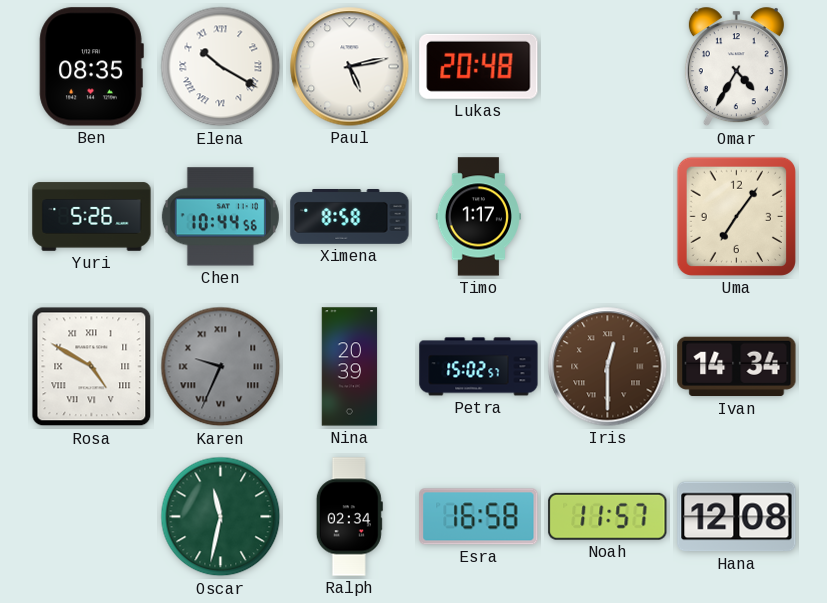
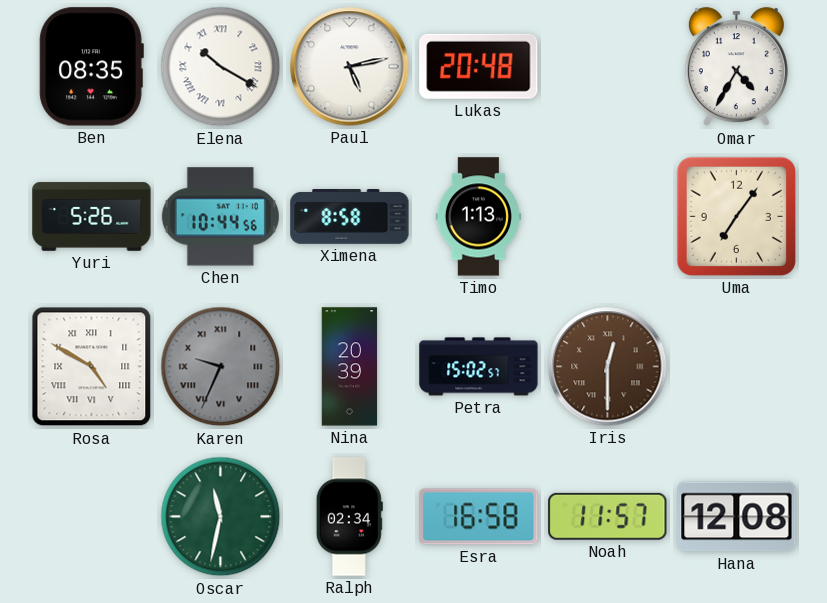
Timo: 1:17 -> 1:13 (478, 217)
Ivan: 14:34 -> none (737, 367)
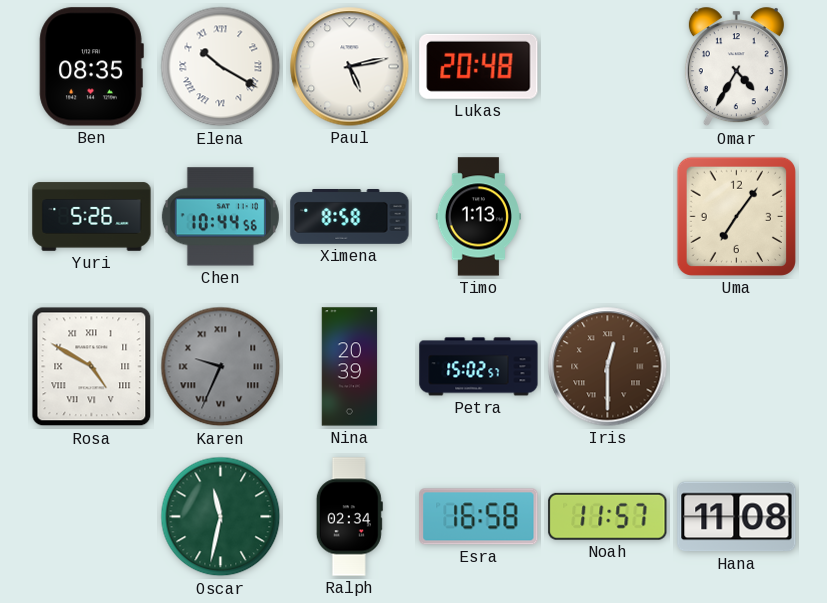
Hana: 12:08 -> 11:08 (737, 517)
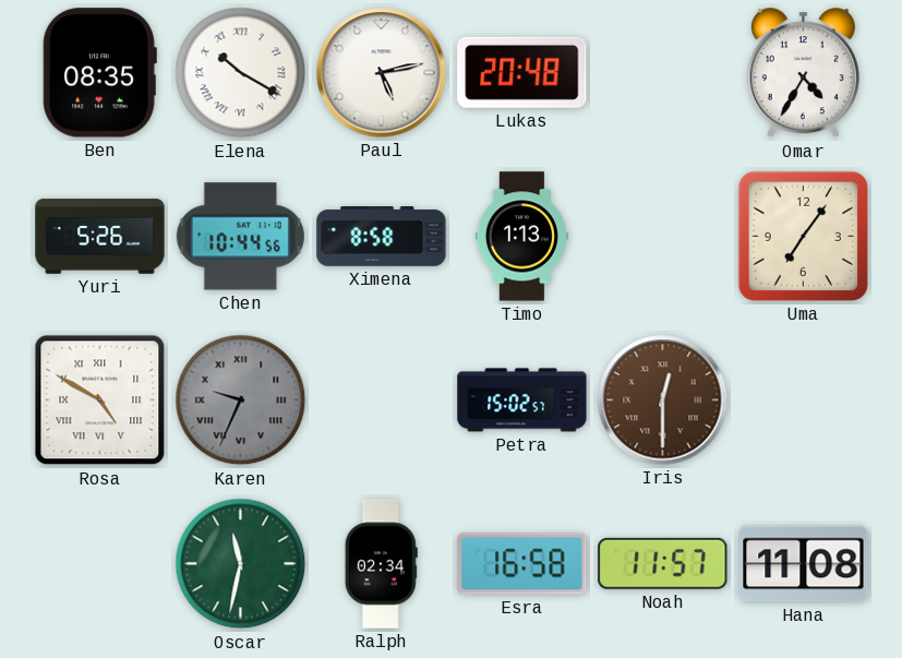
Nina: 20:39 -> none (350, 367)
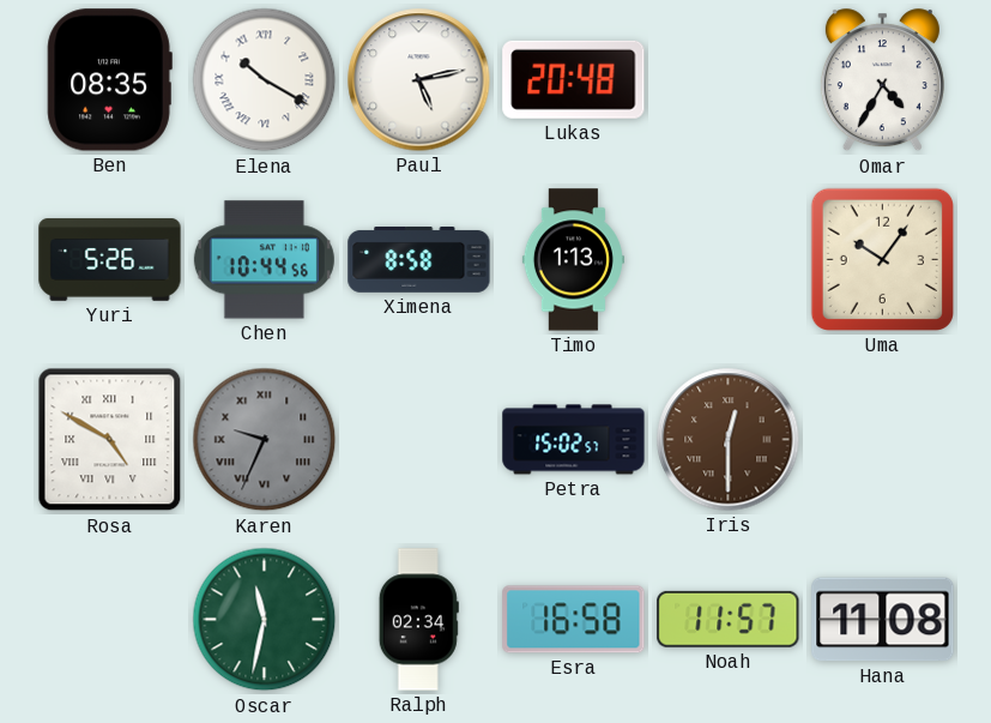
Uma: 7:06 -> 10:06 (882, 259)
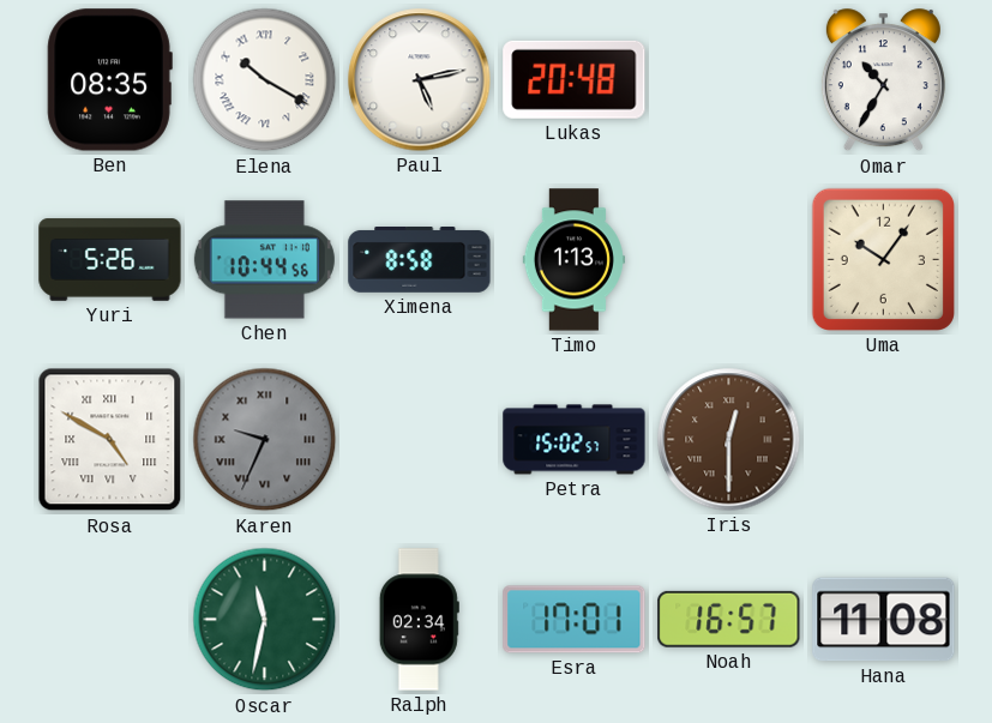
Omar: 4:35 -> 10:35 (883, 80)
Esra: 16:58 -> 17:01 (575, 620)
Noah: 11:57 -> 16:57 (729, 619)
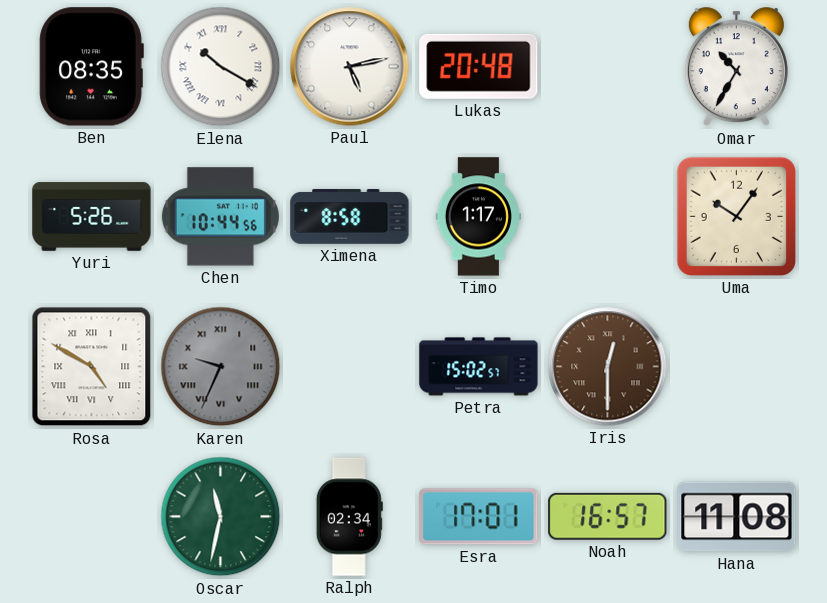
Timo: 1:13 -> 1:17 (478, 217)
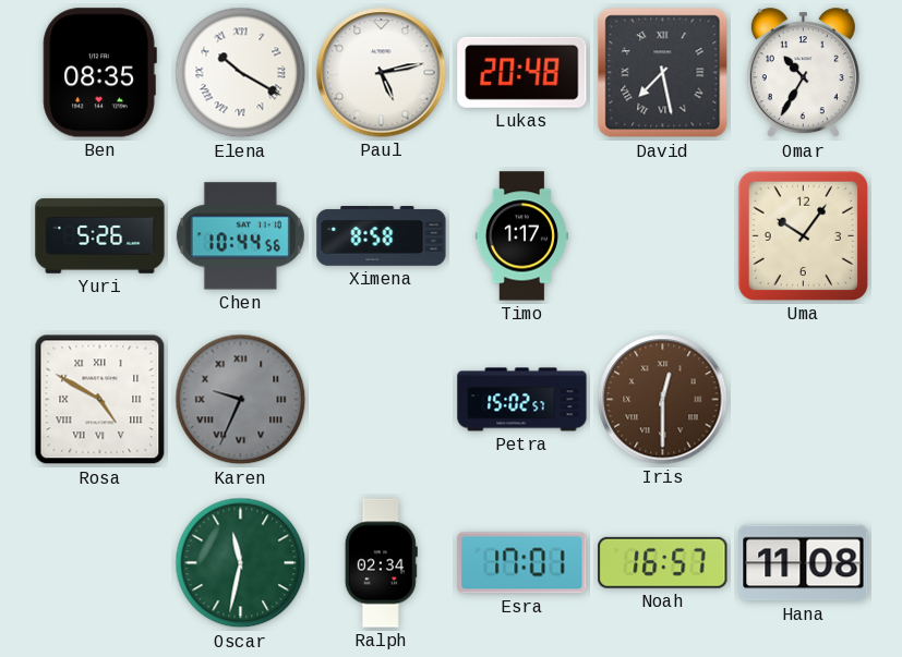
David: none -> 7:28 (663, 73)
